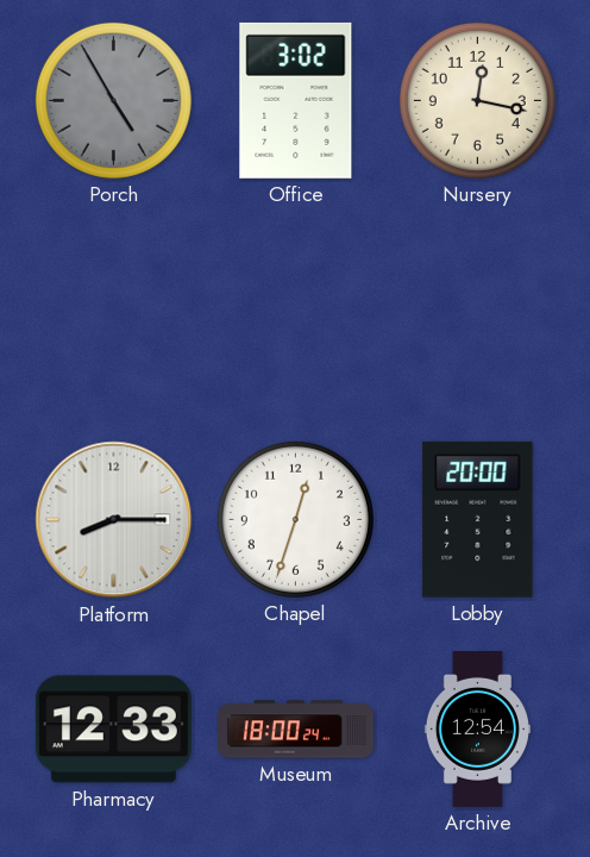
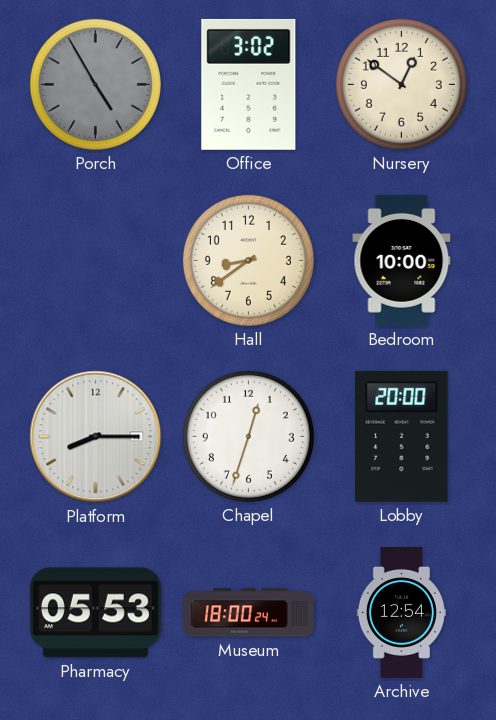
Nursery: 12:17 -> 12:51 (401, 84)
Hall: none -> 8:39 (248, 260)
Bedroom: none -> 10:00 (402, 260)
Pharmacy: 12:33 -> 05:53 (95, 613)
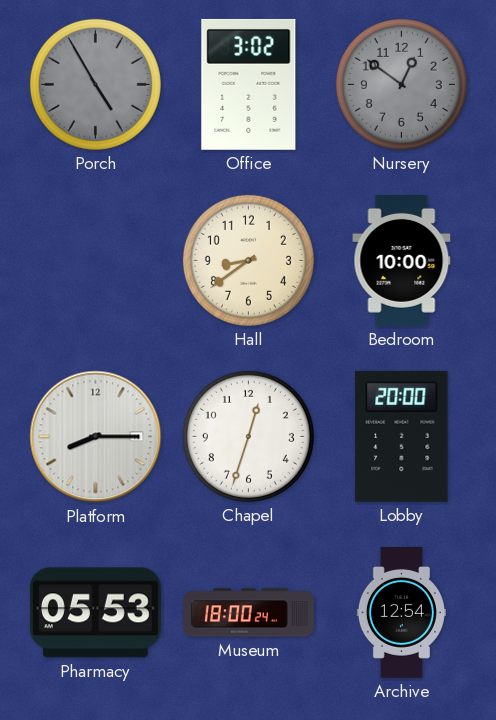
Nursery dial: cream -> grey (401, 84)
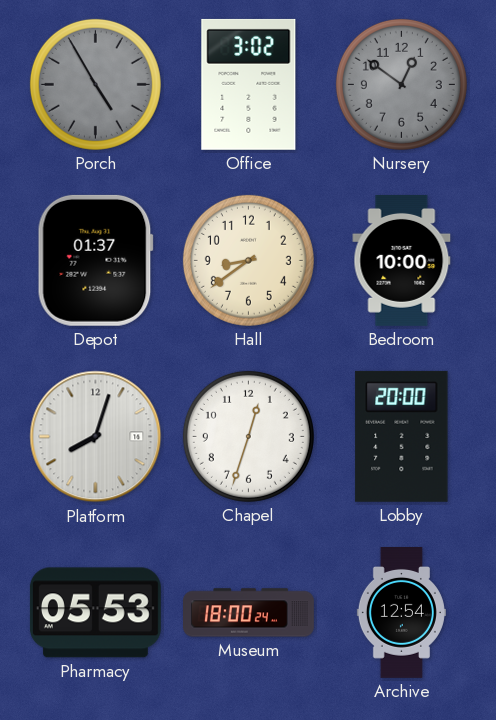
Depot: none -> 01:37 (95, 260)
Platform: 8:15 -> 8:03 (96, 437)
